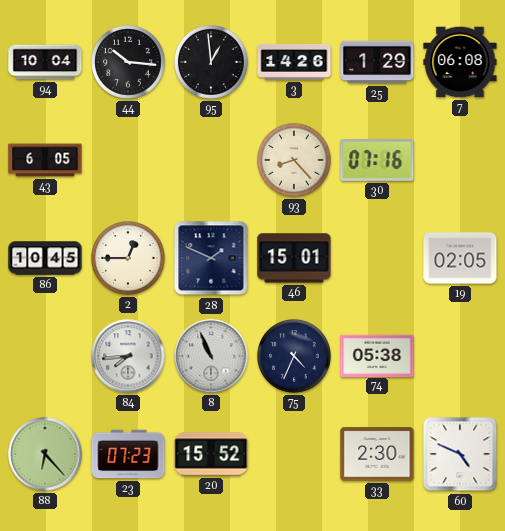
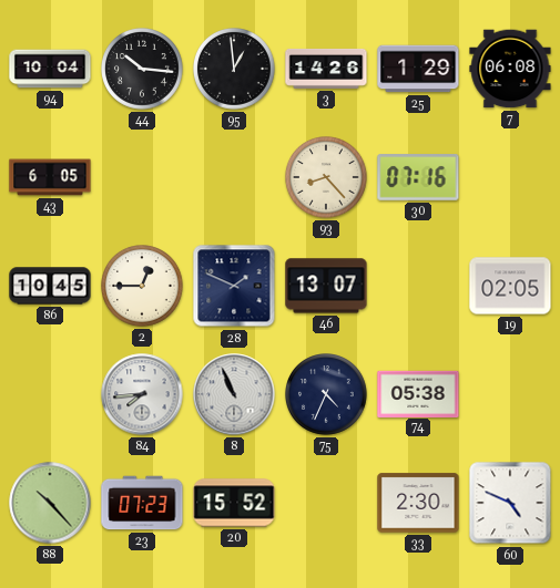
46: 15:01 -> 13:07 (326, 286)
88: 6:23 -> 10:23 (50, 503)
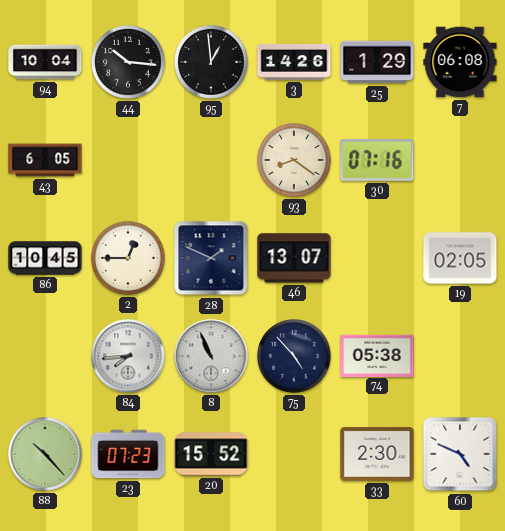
93: 8:23 -> 8:21 (295, 161)
75: 4:34 -> 4:53 (295, 357)
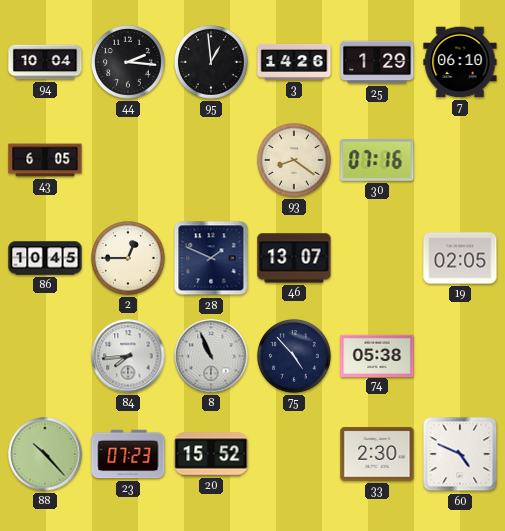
44: 10:16 -> 2:16 (129, 63)
7: 06:08 -> 06:10 (460, 62)
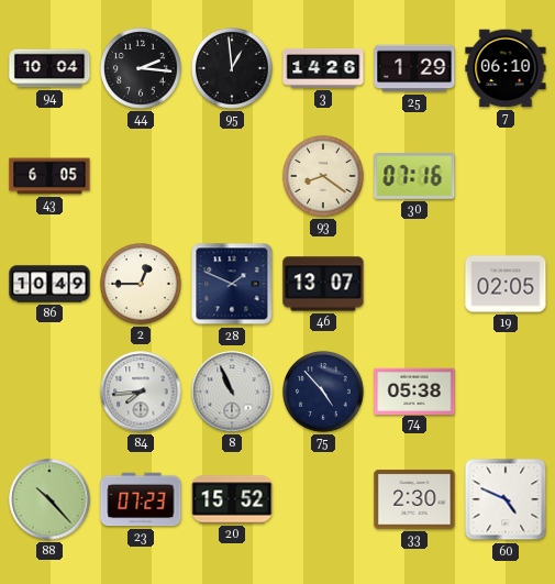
86: 10:45 -> 10:49 (49, 284)
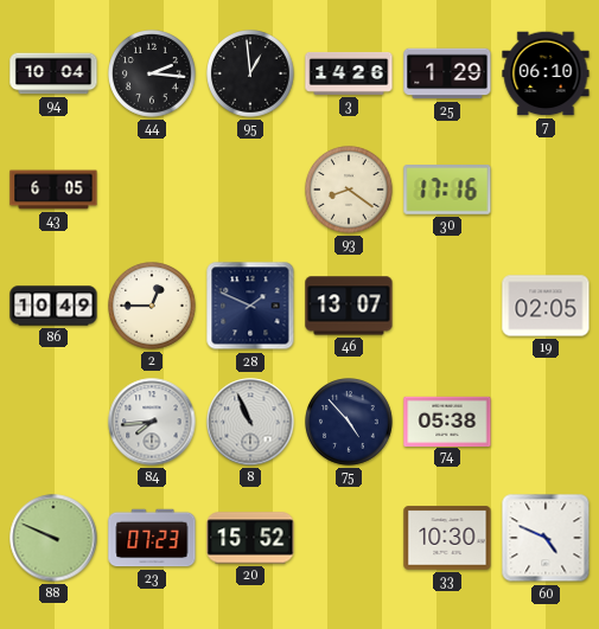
30: 07:16 -> 17:16 (447, 191)
88: 10:23 -> 9:49 (53, 538)
33: 2:30 -> 10:30 (447, 538)
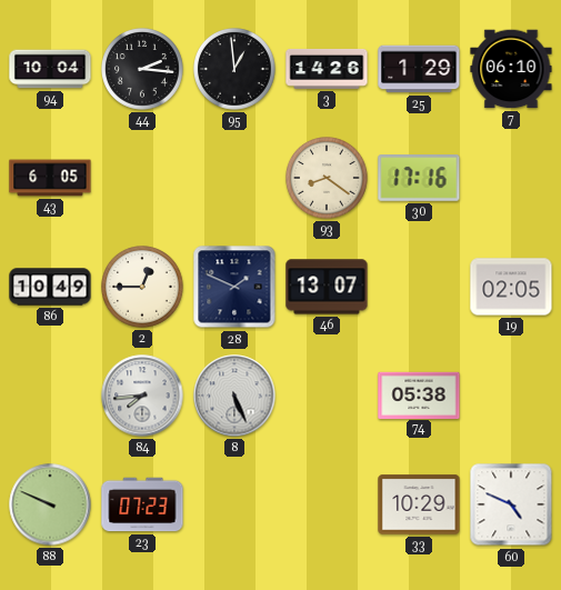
8: 10:56 -> 5:26 (234, 396)
75: 4:53 -> none (350, 423)
20: 15:52 -> none (250, 538)
33: 10:30 -> 10:29 (419, 504)
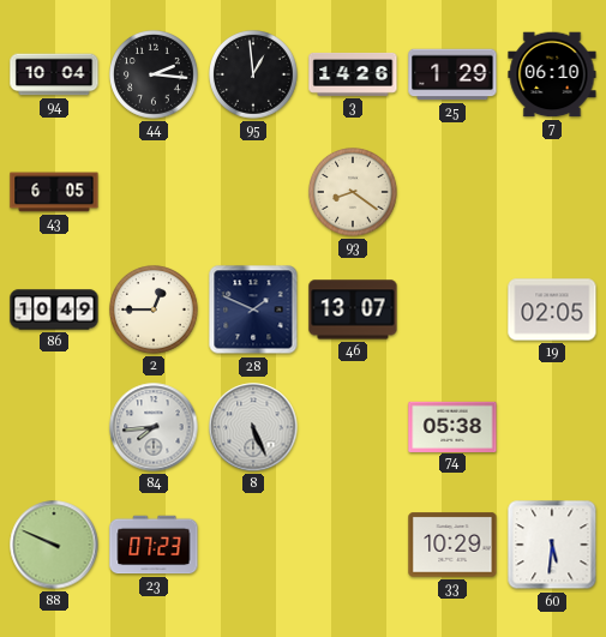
30: 17:16 -> none (419, 179)
60: 4:49 -> 5:31 (552, 545)
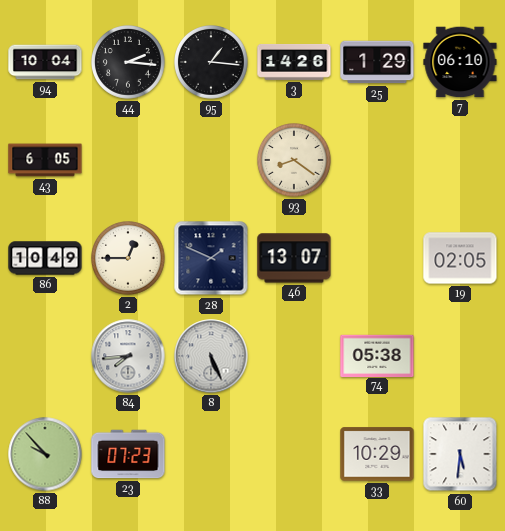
95: 12:59 -> 1:16 (212, 63)
88: 9:49 -> 9:53 (45, 454)
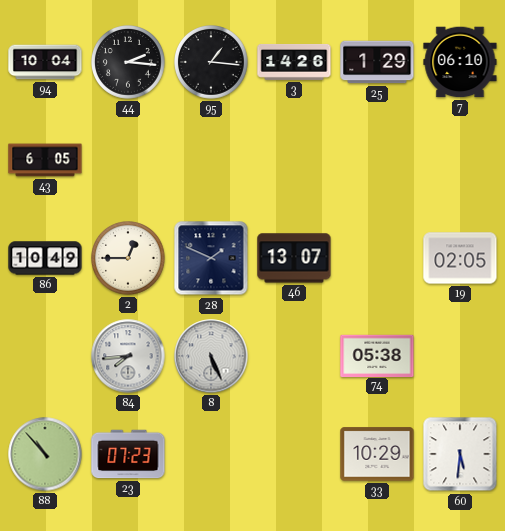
93: 8:21 -> none (295, 161)
88: 9:53 -> 10:53 (45, 454)
